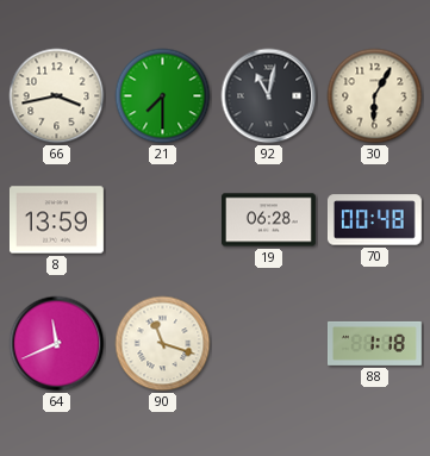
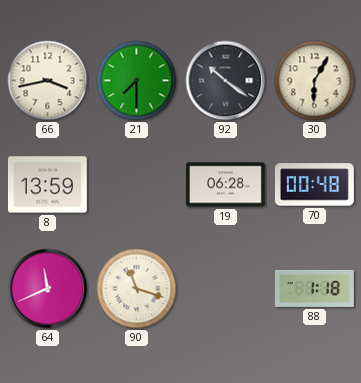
92: 11:02 -> 10:21 (226, 81)
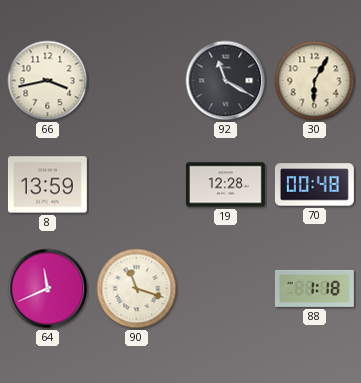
21: 7:30 -> none (137, 81)
92: 10:21 -> 11:20 (226, 81)
19: 06:28 -> 12:28 (225, 185)
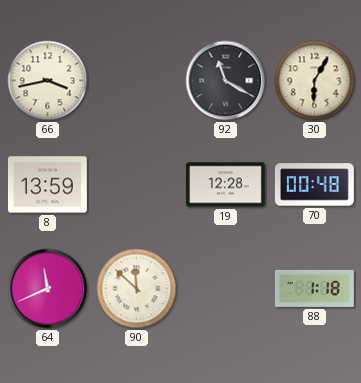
90: 11:18 -> 11:52 (137, 289)
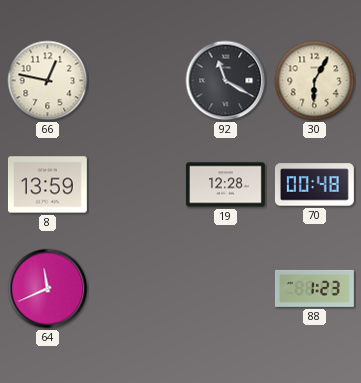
66: 3:43 -> 12:47 (48, 81)
90: 11:52 -> none (137, 289)
88: 1:18 -> 1:23 (314, 288)
